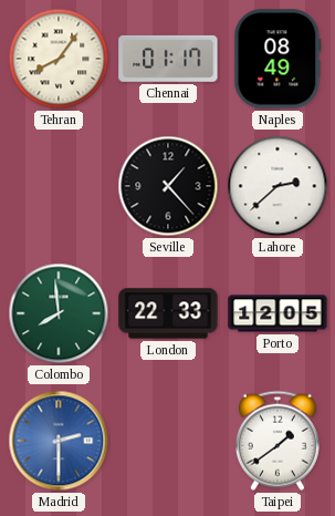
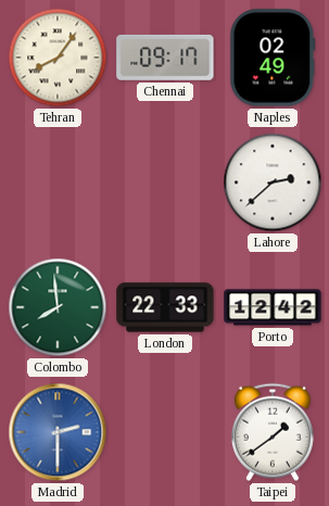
Chennai: 01:17 -> 09:17 (165, 58)
Naples: 08:49 -> 02:49 (273, 58)
Seville: 1:23 -> none (168, 186)
Porto: 12:05 -> 12:42 (273, 307)
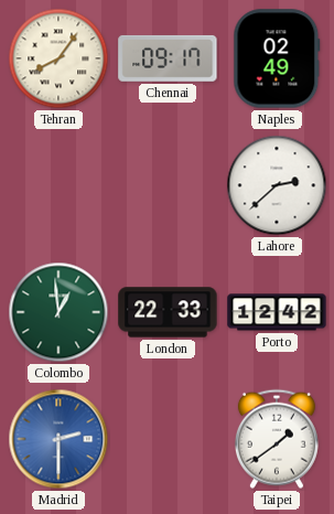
Colombo: 7:59 -> 12:59 (58, 312)
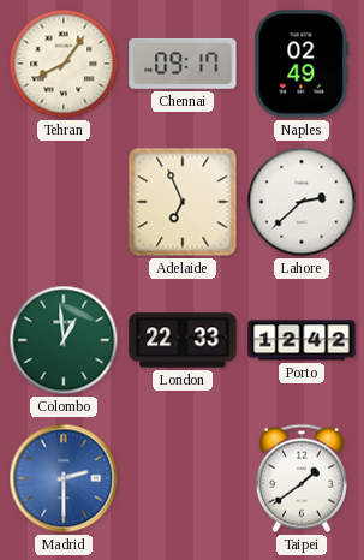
Adelaide: none -> 6:56 (183, 202)
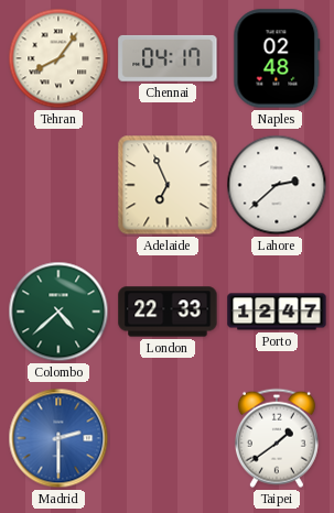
Chennai: 09:17 -> 04:17 (168, 58)
Naples: 02:49 -> 02:48 (277, 58)
Colombo: 12:59 -> 4:38 (58, 312)
Porto: 12:42 -> 12:47 (277, 312)
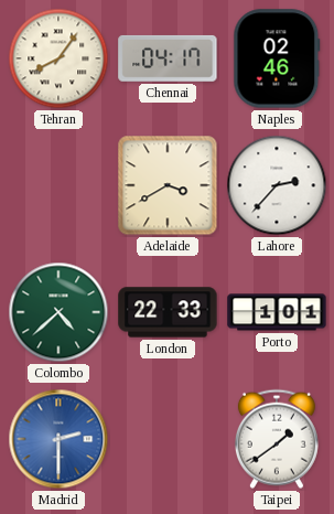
Naples: 02:48 -> 02:46 (277, 58)
Adelaide: 6:56 -> 3:40 (168, 185)
Lahore: 2:38 -> 2:37 (277, 185)
Porto: 12:47 -> 1:01 (277, 312)
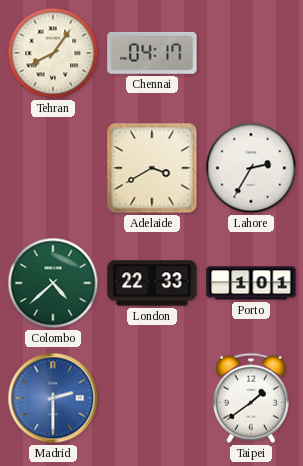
Naples: 02:46 -> none (277, 58)
Lahore: 2:37 -> 2:35 (251, 168)
